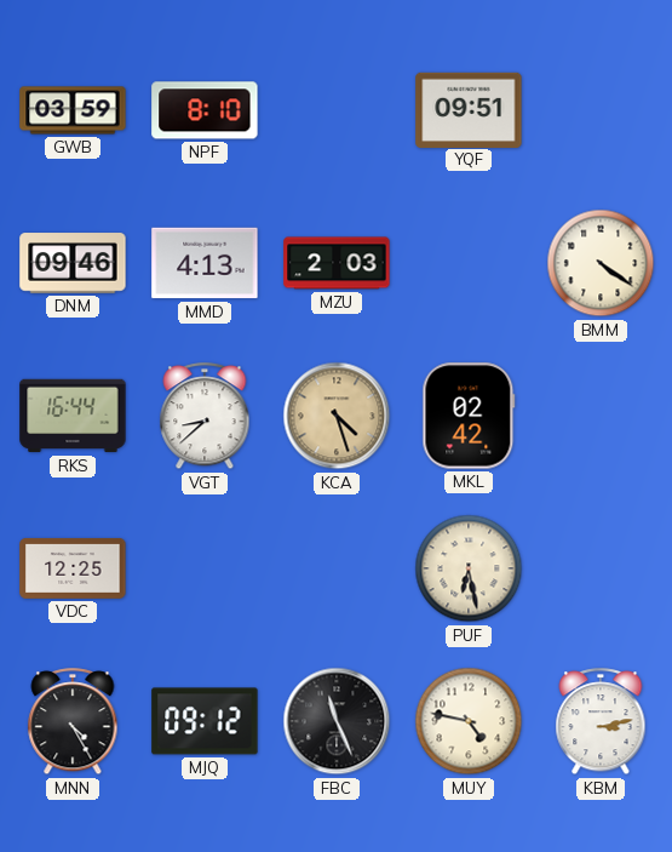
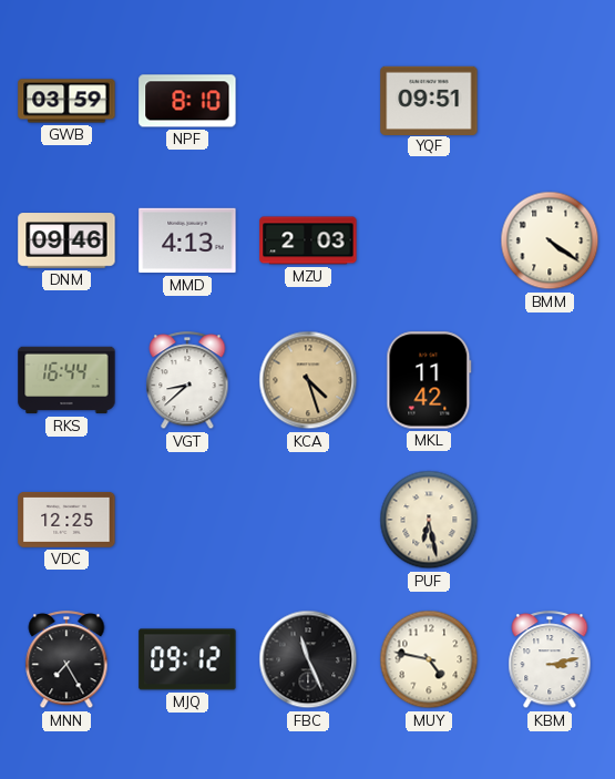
MKL: 02:42 -> 11:42 (429, 380)
MNN: 4:25 -> 7:25 (66, 660)
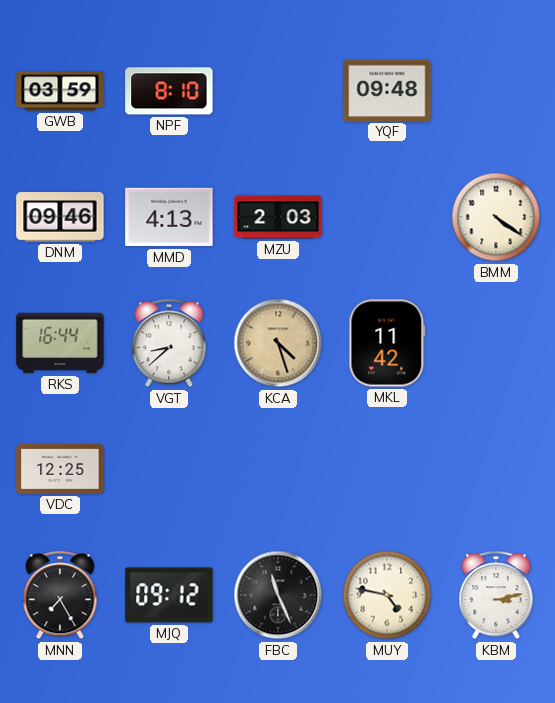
YQF: 09:51 -> 09:48 (387, 90)
PUF: 6:28 -> none (429, 520)
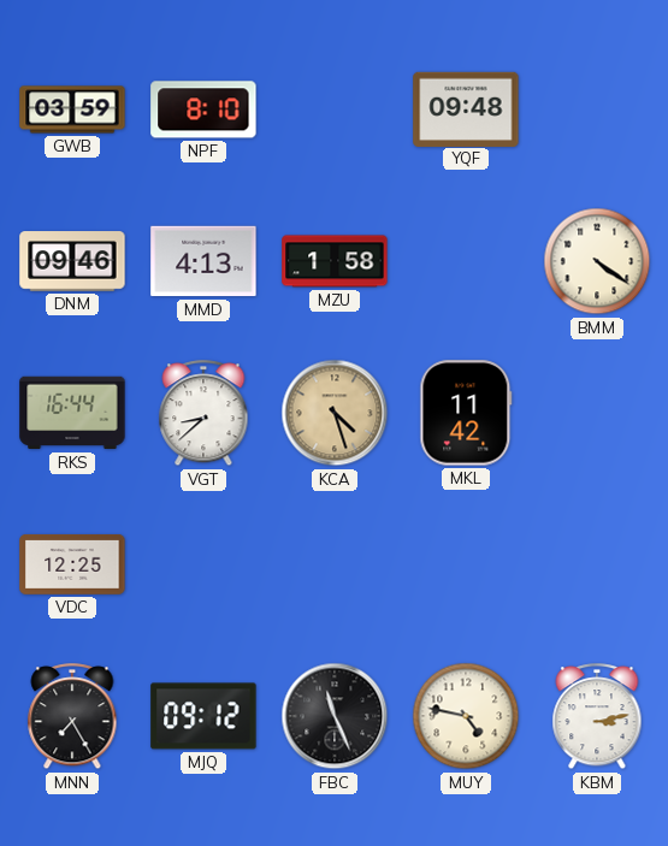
MZU: 2:03 -> 1:58 (335, 261)
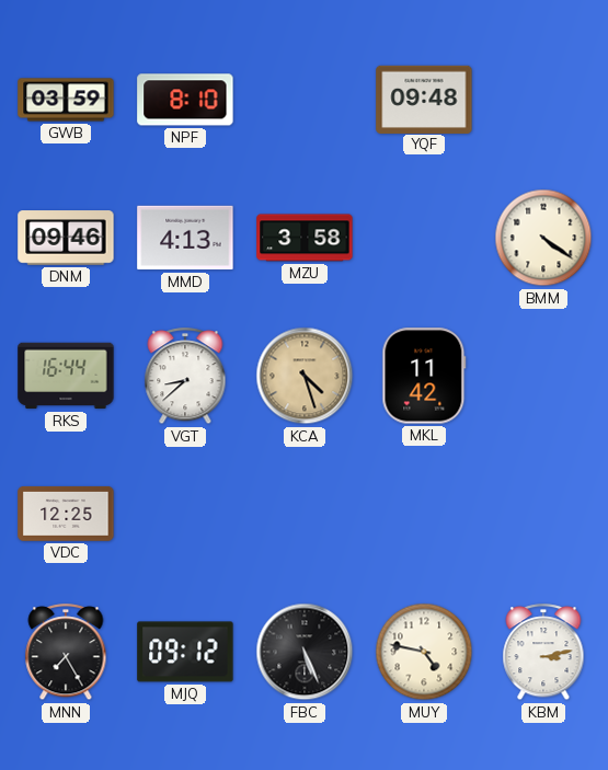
MZU: 1:58 -> 3:58 (305, 238)
FBC: 11:26 -> 5:26 (305, 652)
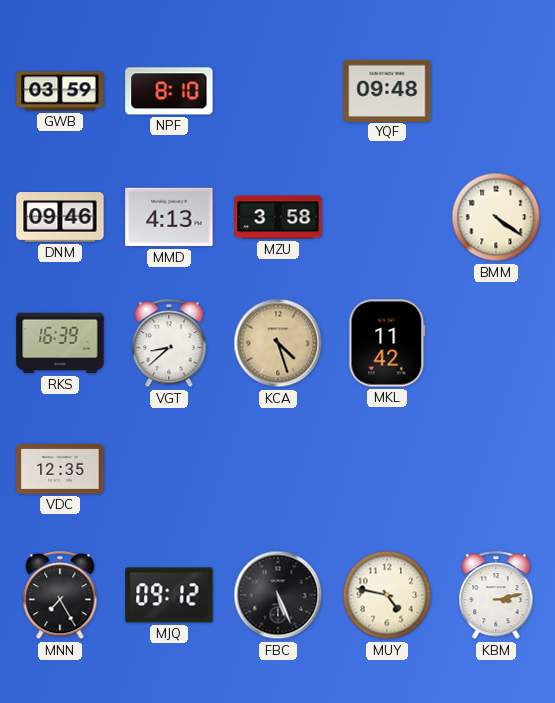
RKS: 16:44 -> 16:39 (60, 343)
VDC: 12:25 -> 12:35 (60, 469)
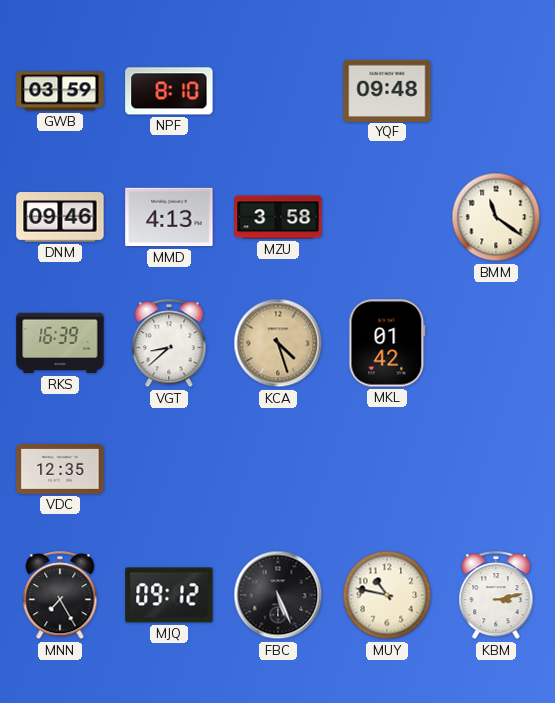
BMM: 4:21 -> 11:21 (496, 217)
MKL: 11:42 -> 01:42 (387, 343)
MUY: 4:47 -> 10:47 (387, 595)
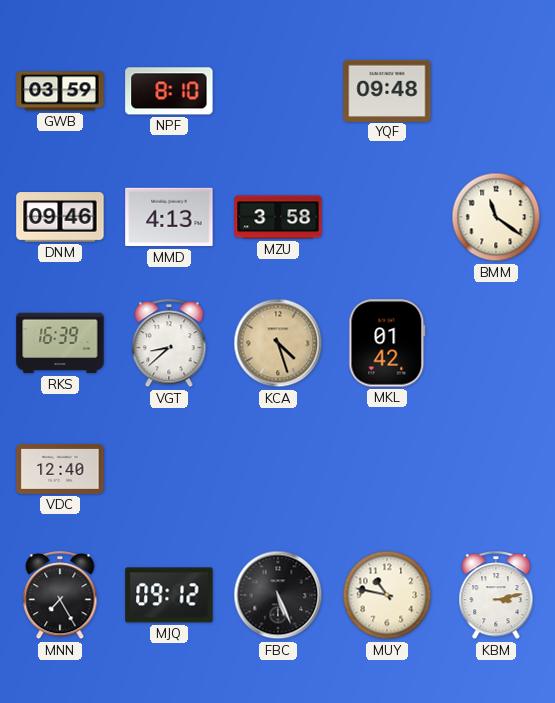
VDC: 12:35 -> 12:40 (60, 469)
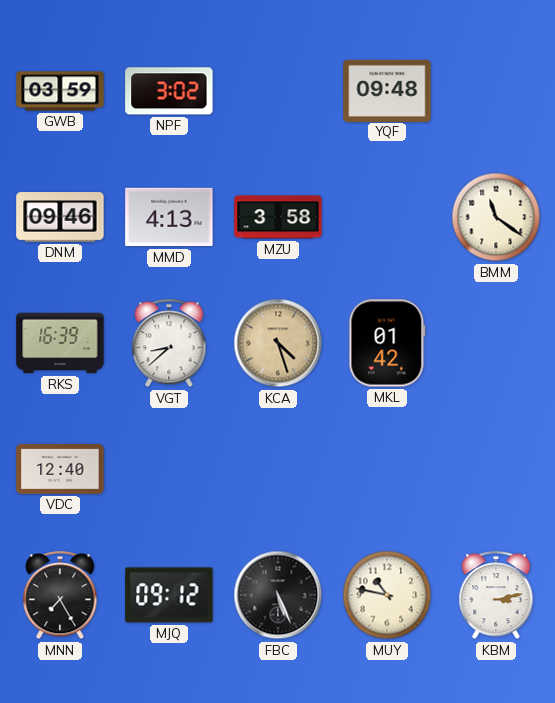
NPF: 8:10 -> 3:02 (169, 91)
